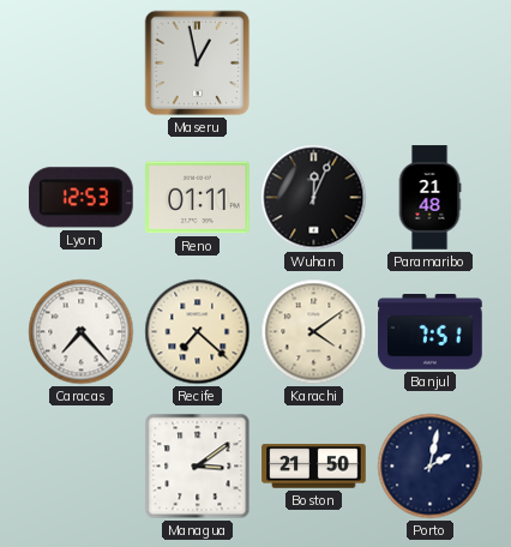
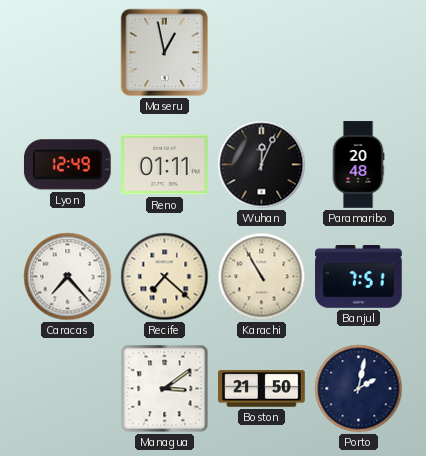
Lyon: 12:53 -> 12:49 (67, 165)
Paramaribo: 21:48 -> 20:48 (358, 165)
Karachi: 4:09 -> 10:55 (262, 277)
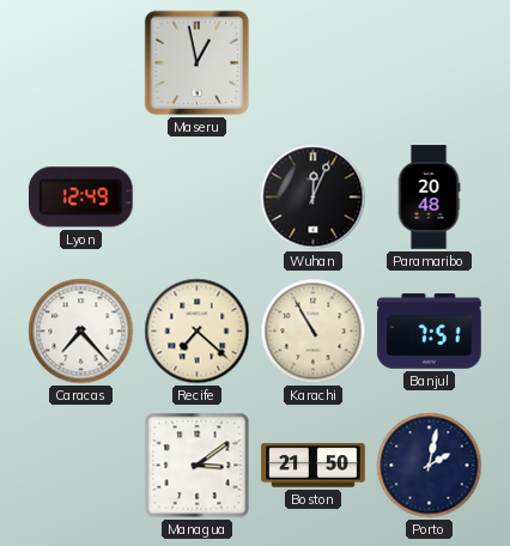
Reno: 01:11 -> none (165, 165)
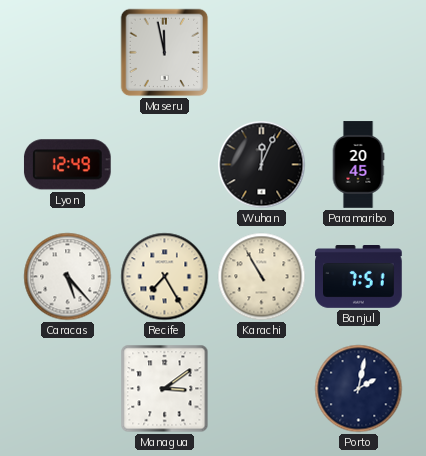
Maseru: 12:58 -> 11:58 (165, 53)
Paramaribo: 20:48 -> 20:45 (358, 165)
Caracas: 7:23 -> 5:23 (68, 277)
Recife: 7:22 -> 7:25 (165, 277)
Boston: 21:50 -> none (314, 466)
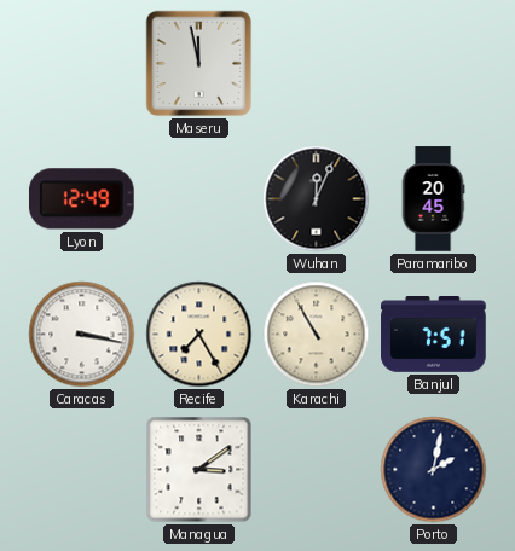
Caracas: 5:23 -> 3:17 (82, 335)
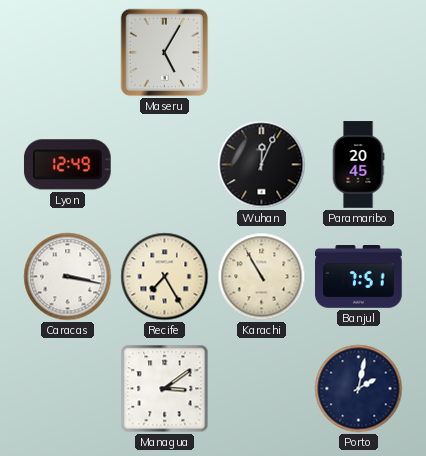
Maseru: 11:58 -> 5:05 (165, 53)
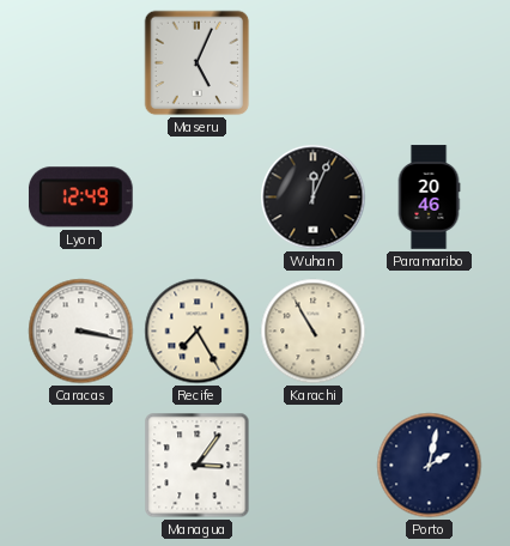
Maseru: 5:05 -> 5:04 (198, 63)
Paramaribo: 20:45 -> 20:46 (429, 198)
Banjul: 7:51 -> none (359, 277)
Managua: 3:09 -> 3:06 (198, 466)
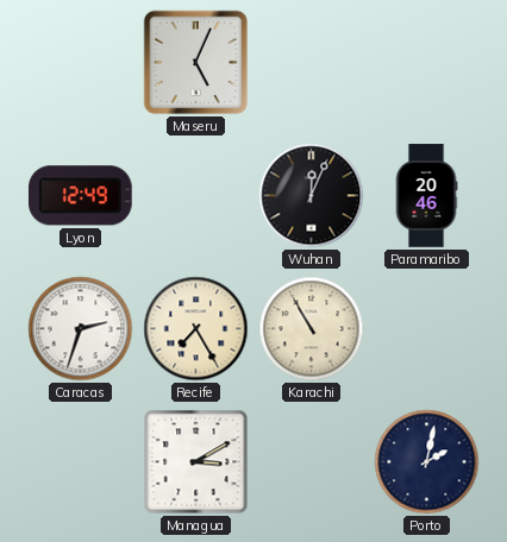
Caracas: 3:17 -> 2:33 (81, 329)
Managua: 3:06 -> 3:10 (196, 462)
